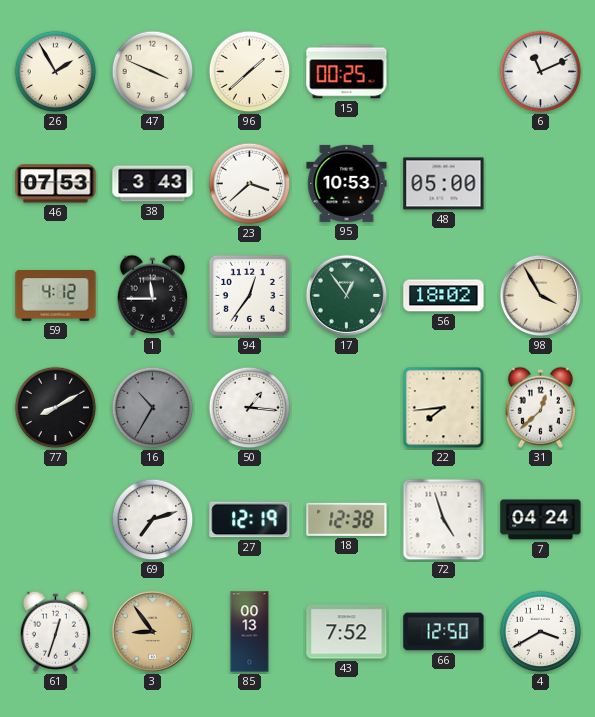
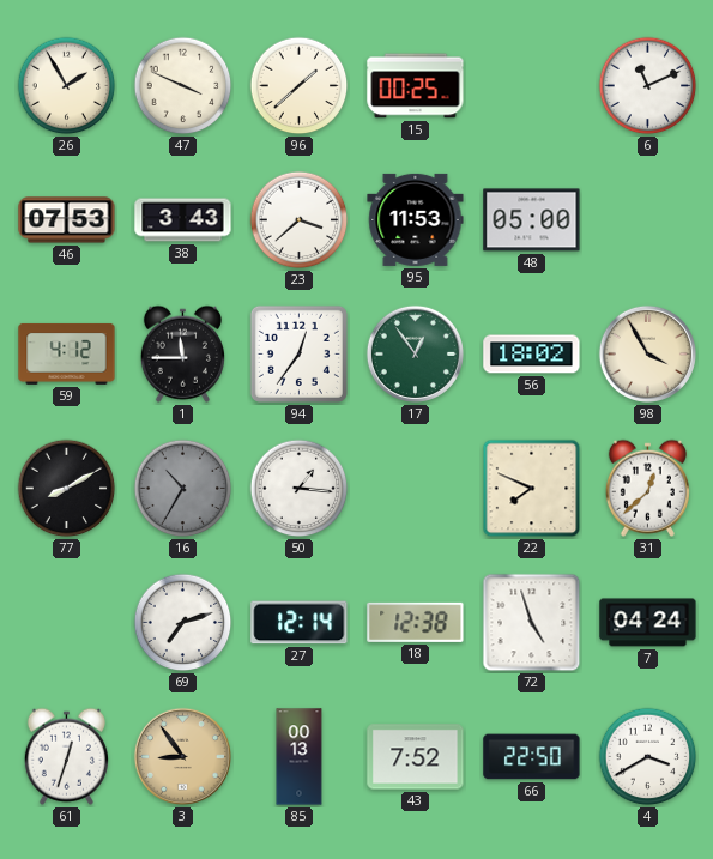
95: 10:53 -> 11:53 (416, 219)
22: 7:44 -> 7:49 (532, 489)
27: 12:19 -> 12:14 (300, 623)
66: 12:50 -> 22:50 (532, 757)
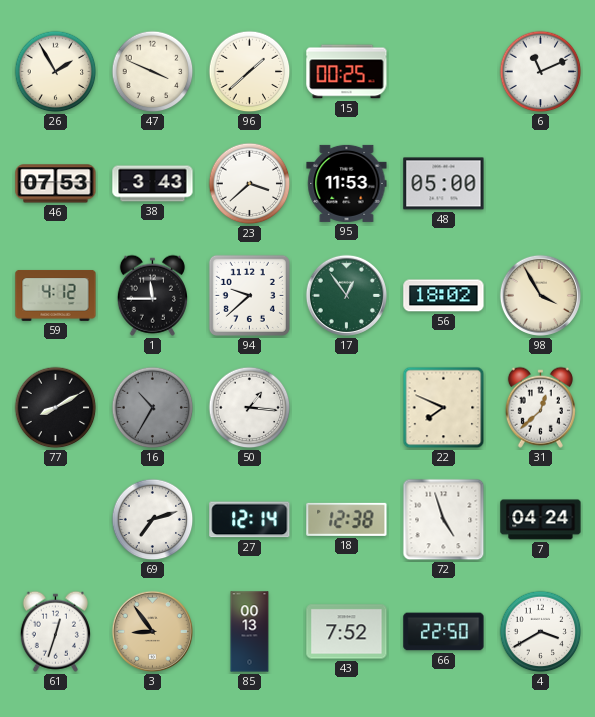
94: 12:36 -> 9:38 (249, 295)
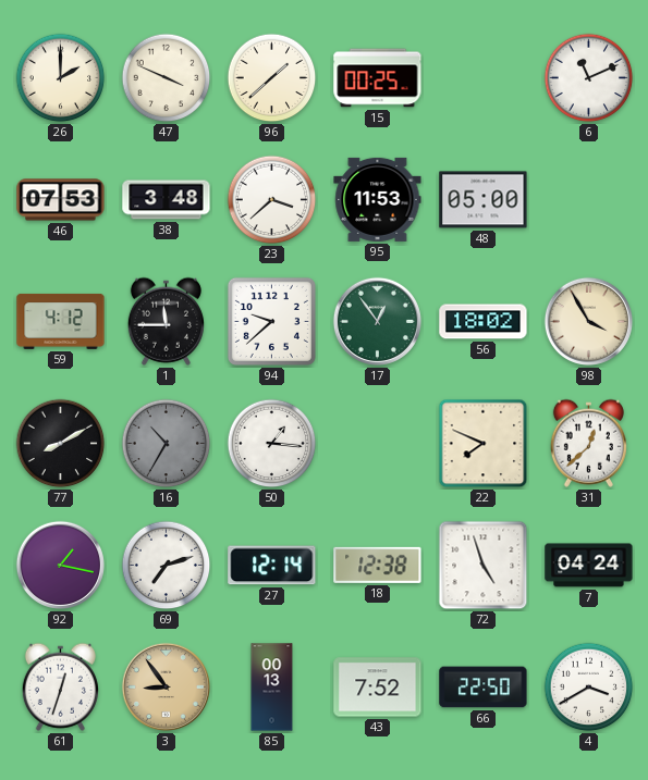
26: 1:55 -> 2:00 (61, 78)
38: 3:43 -> 3:48 (167, 200)
92: none -> 1:17 (60, 565)
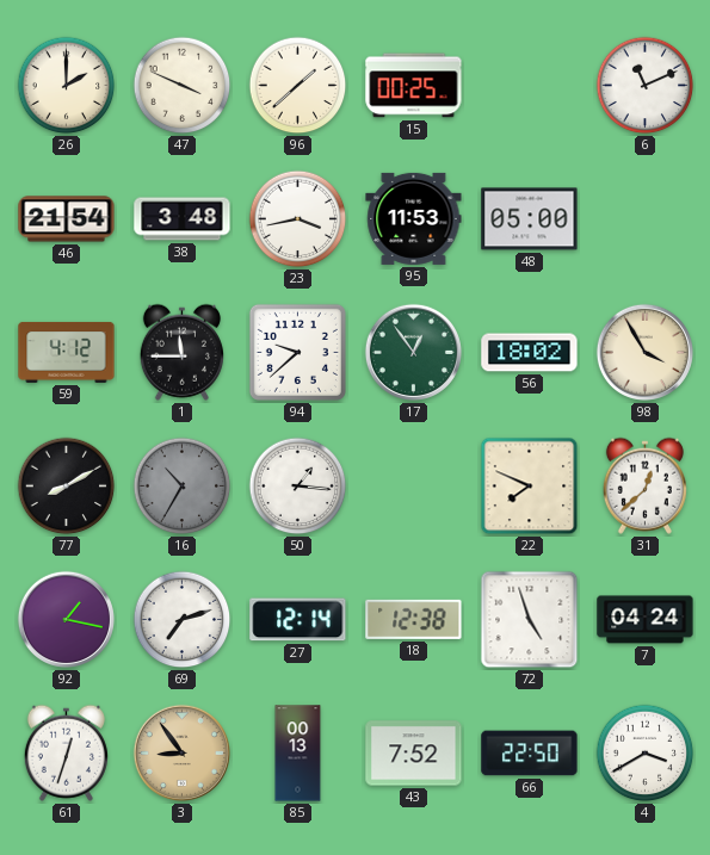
46: 07:53 -> 21:54 (67, 219)
23: 3:38 -> 3:43 (298, 219)
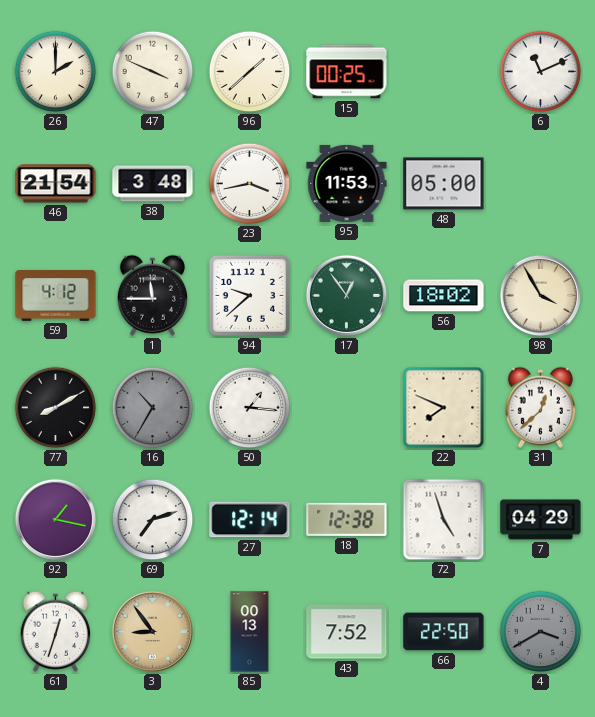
7: 04:24 -> 04:29 (541, 520)
4 dial: white -> grey (541, 632)
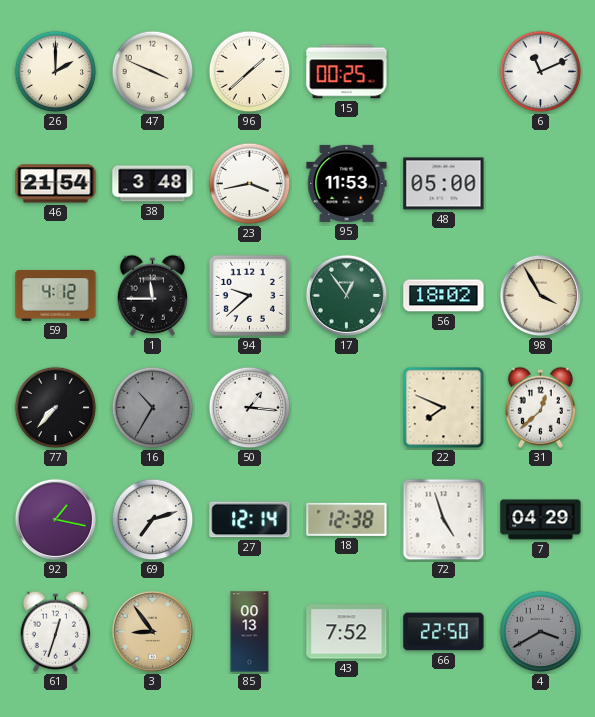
77: 8:10 -> 7:37 (56, 408)
